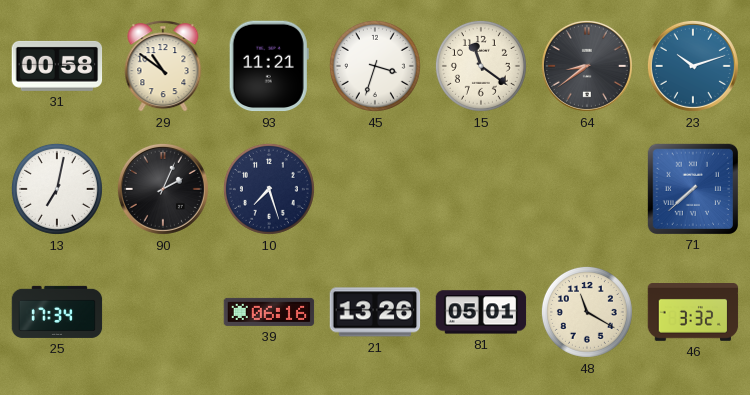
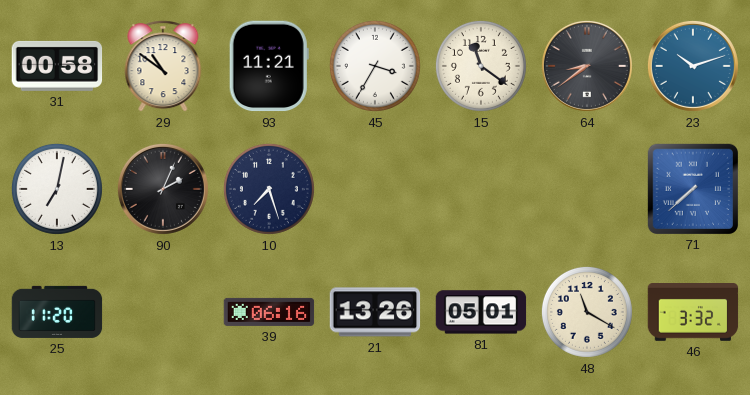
45: 3:33 -> 3:35 (375, 66)
25: 17:34 -> 11:20 (57, 312)
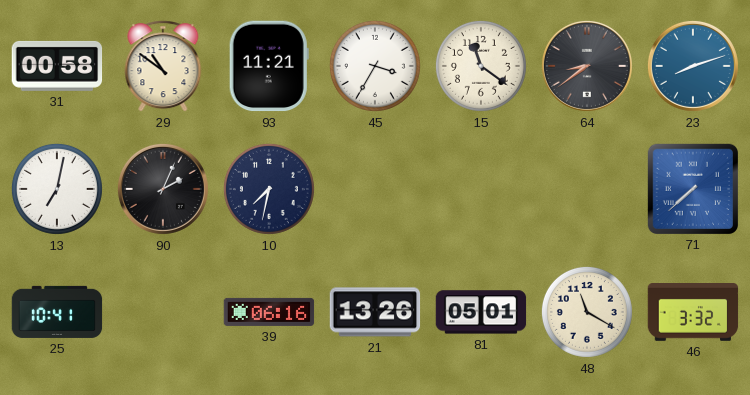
23: 10:12 -> 8:12 (693, 66)
10: 7:27 -> 7:32 (269, 189)
25: 11:20 -> 10:41 (57, 312)
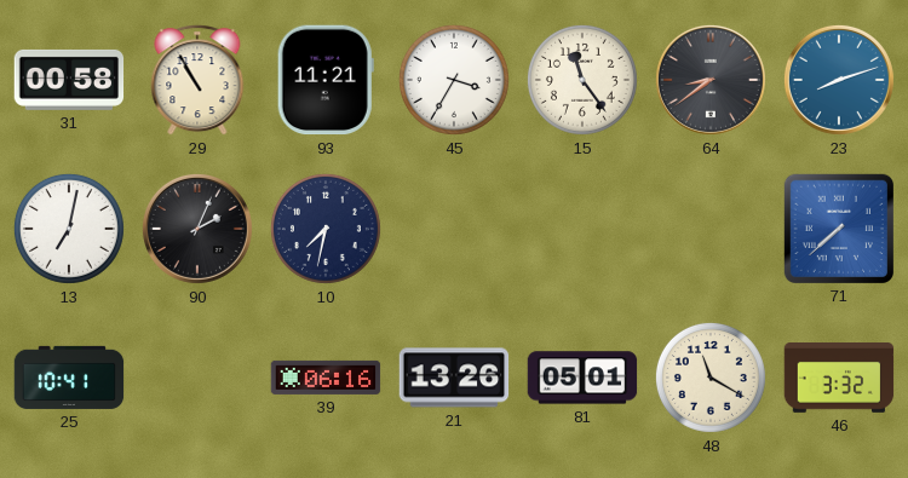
29: 10:51 -> 10:55 (197, 80)
15: 11:21 -> 11:24 (582, 80)
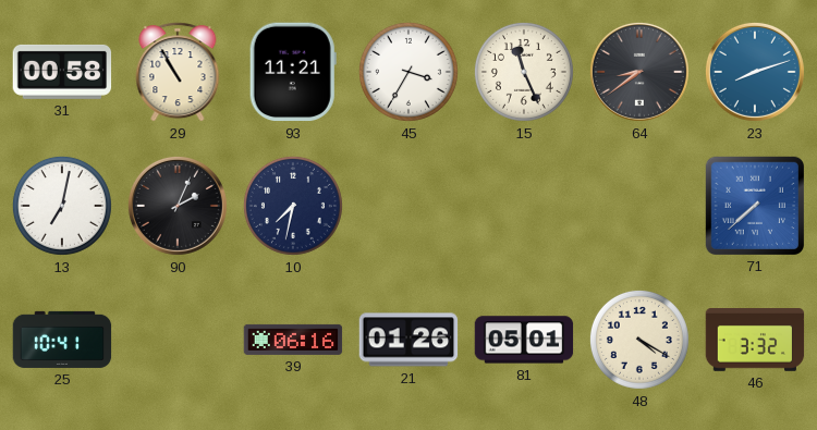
15: 11:24 -> 11:26 (524, 72)
21: 13:26 -> 01:26 (408, 340)
48: 11:20 -> 4:20 (639, 340)
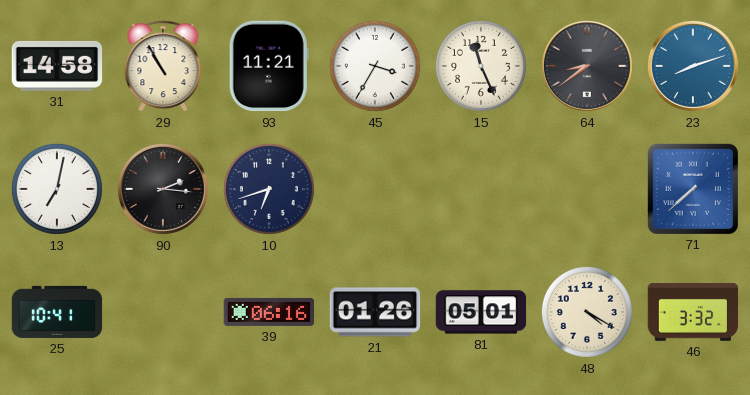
31: 00:58 -> 14:58 (57, 66)
90: 2:04 -> 2:16 (163, 189)
10: 7:32 -> 6:42 (269, 189)
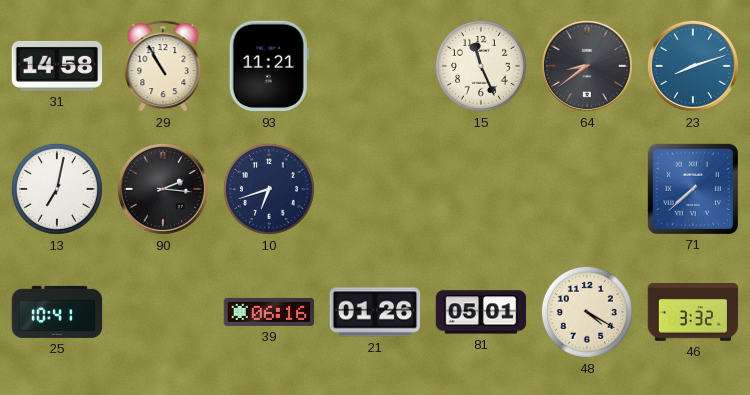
45: 3:35 -> none (375, 66)
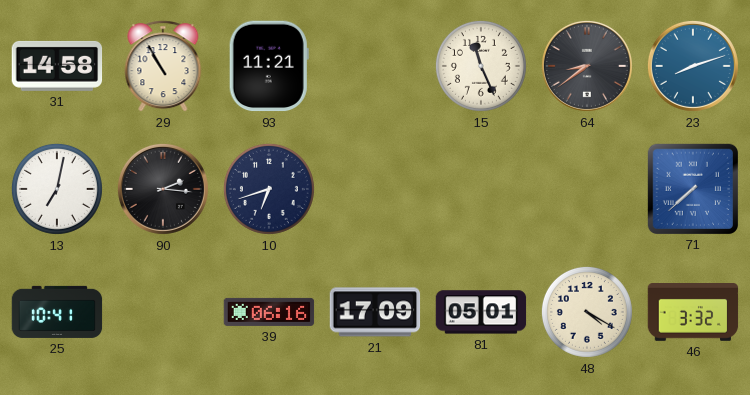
21: 01:26 -> 17:09 (375, 312)
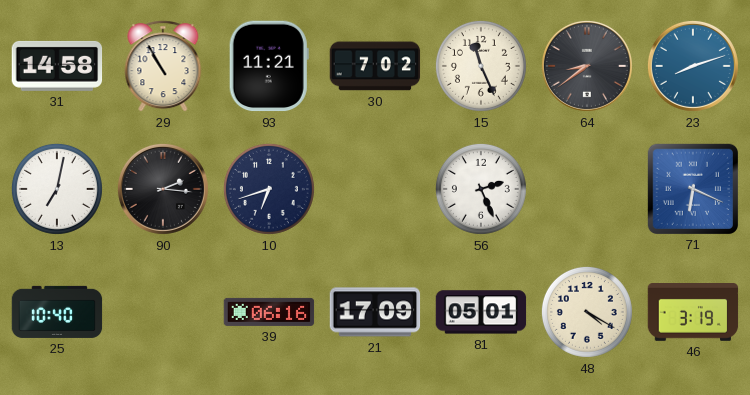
30: none -> 7:02 (375, 66)
56: none -> 2:26 (481, 189)
71: 7:38 -> 6:19 (692, 188)
25: 10:41 -> 10:40 (57, 312)
46: 3:32 -> 3:19 (693, 313)
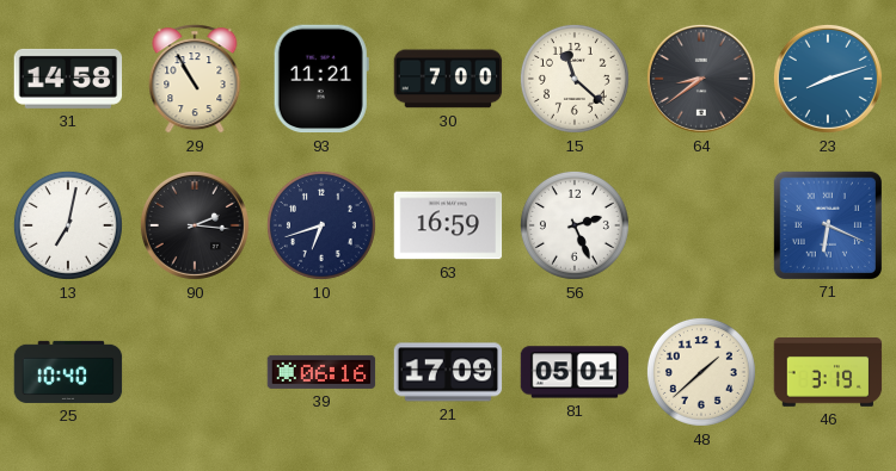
30: 7:02 -> 7:00 (448, 79)
15: 11:26 -> 11:22 (575, 79)
63: none -> 16:59 (448, 225)
48: 4:20 -> 1:38 (701, 372)
